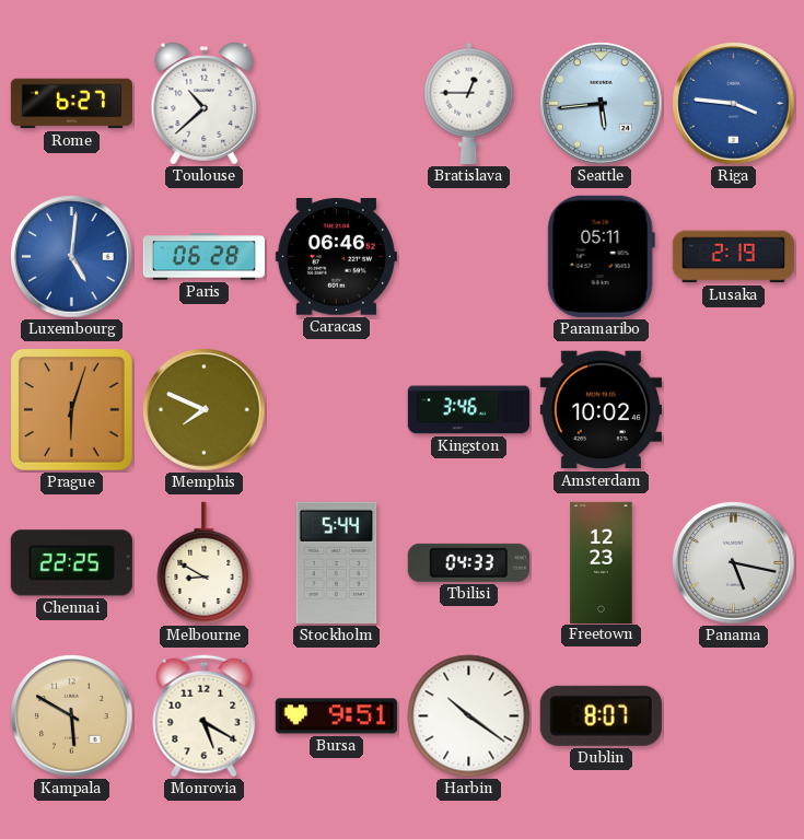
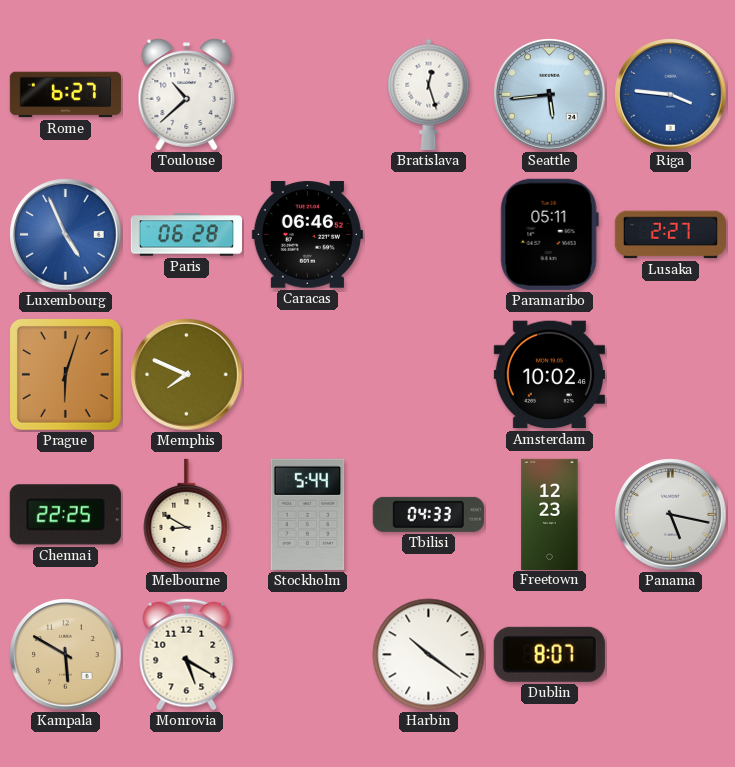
Bratislava: 12:45 -> 12:27 (429, 94)
Luxembourg: 5:01 -> 4:56 (66, 235)
Lusaka: 2:19 -> 2:27 (670, 235)
Kingston: 3:46 -> none (468, 410)
Bursa: 9:51 -> none (336, 716)
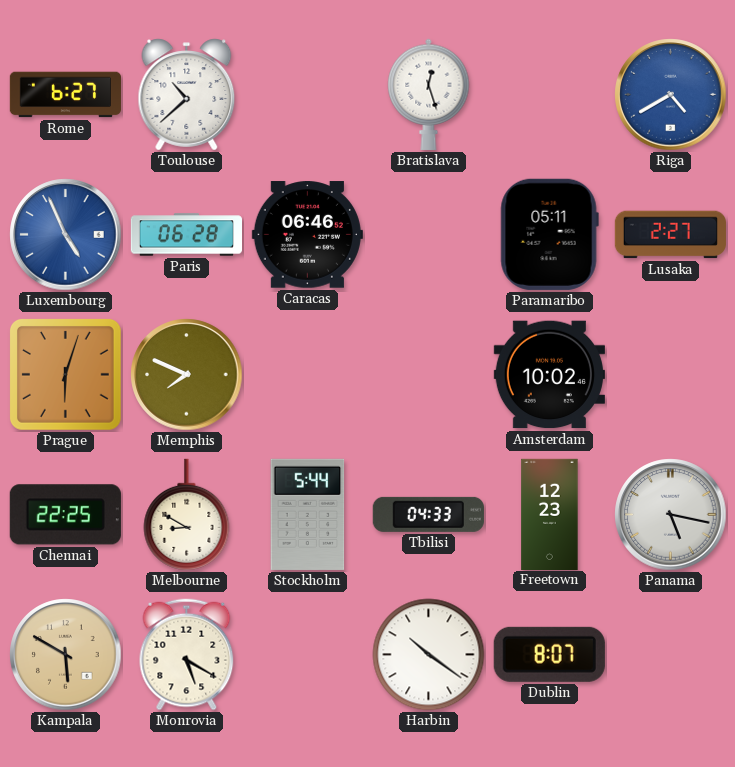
Seattle: 5:44 -> none (550, 95)
Riga: 3:46 -> 4:40 (671, 95)
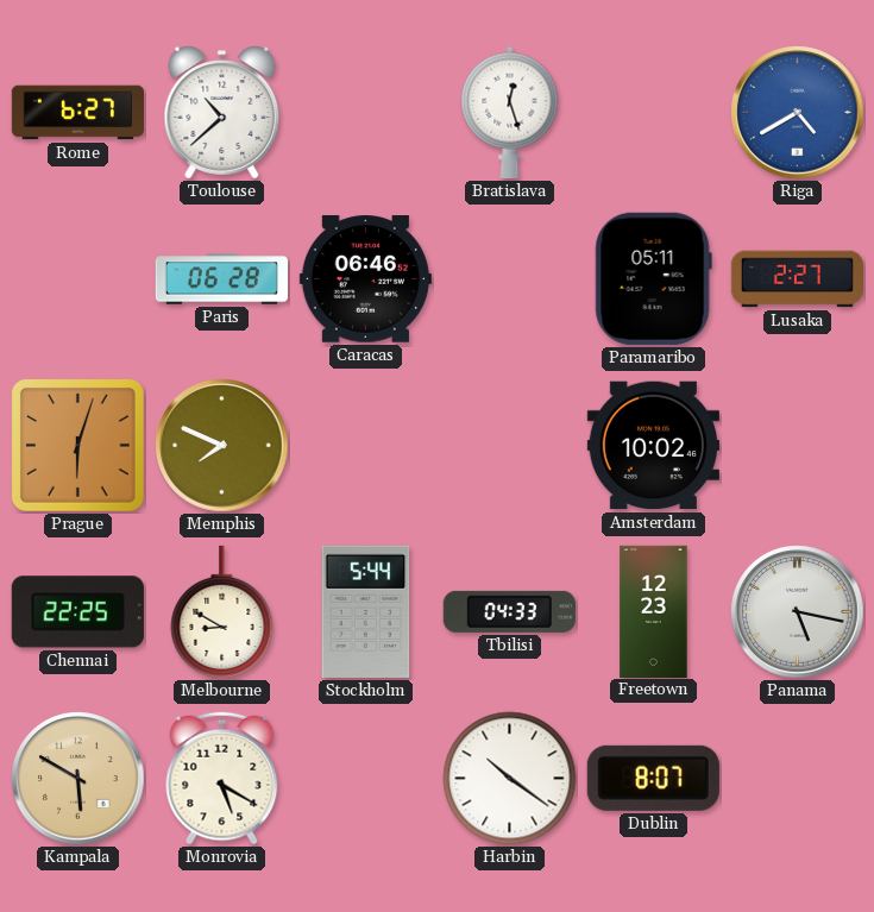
Luxembourg: 4:56 -> none (66, 235)
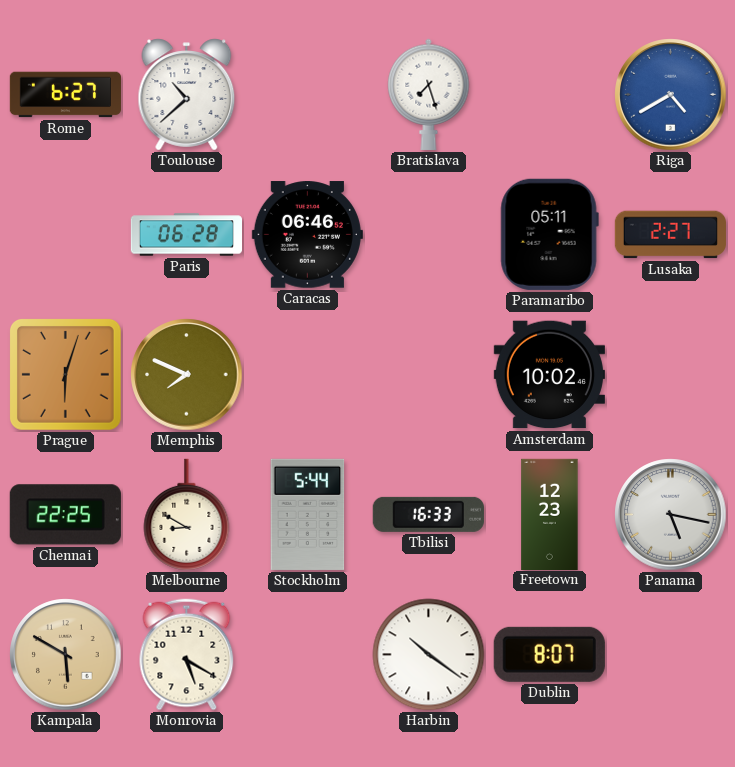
Bratislava: 12:27 -> 7:27 (429, 94)
Tbilisi: 04:33 -> 16:33 (428, 514)
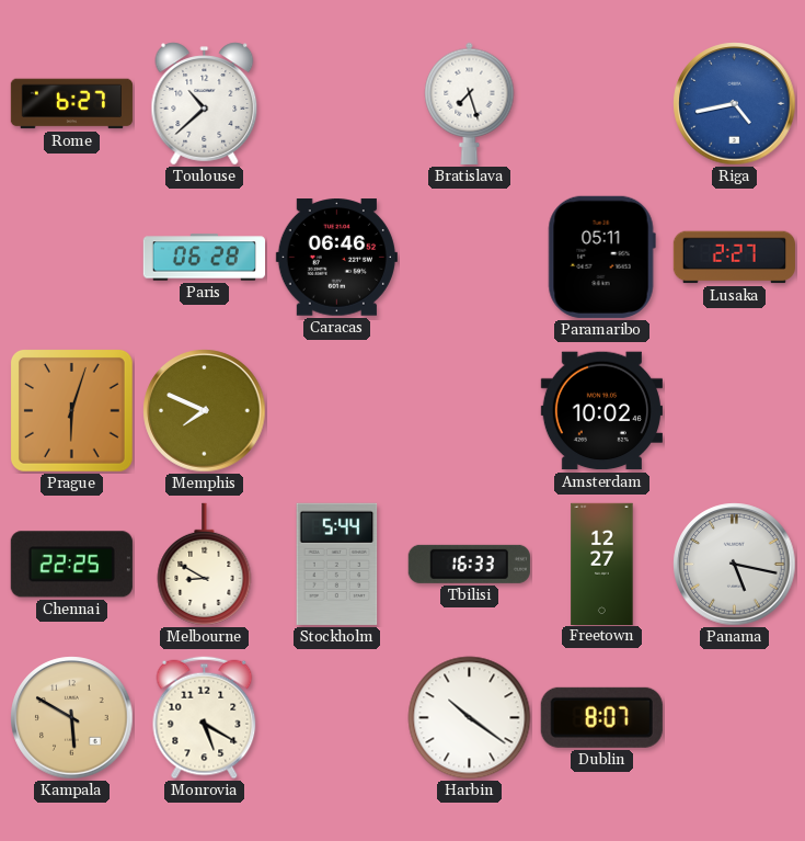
Riga: 4:40 -> 4:43 (735, 104)
Freetown: 12:23 -> 12:27 (602, 564)
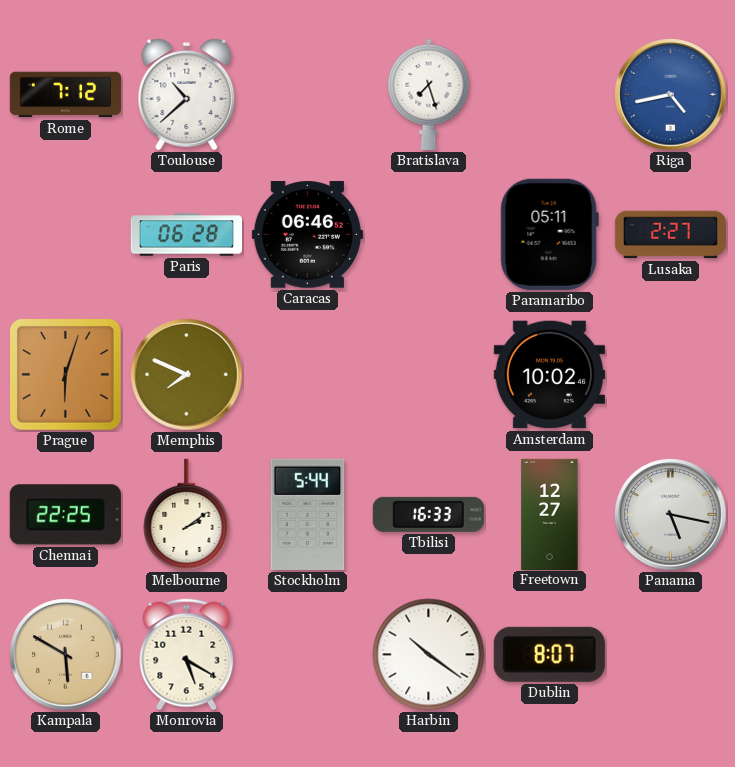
Rome: 6:27 -> 7:12 (65, 95)
Melbourne: 8:50 -> 2:09 (187, 515)
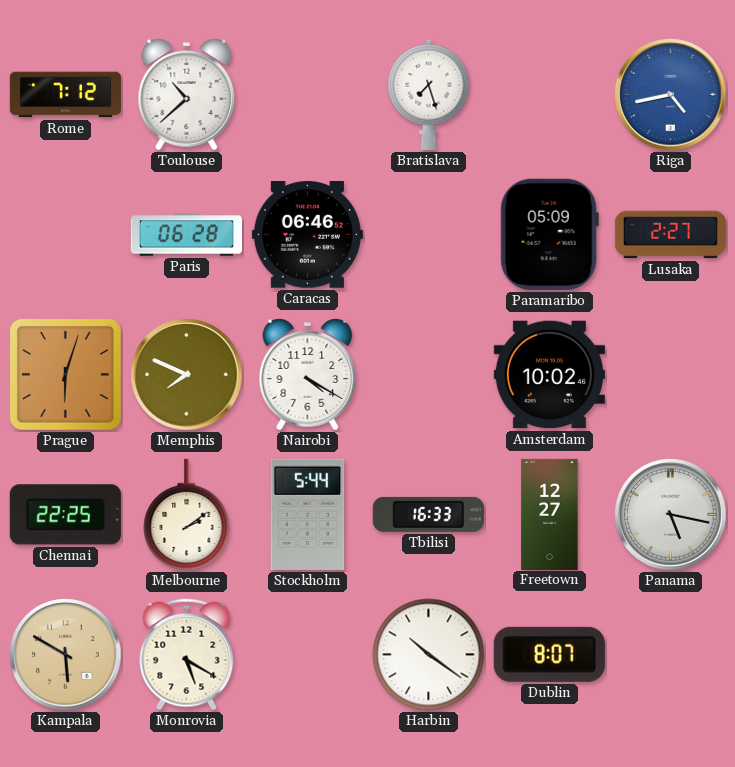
Paramaribo: 05:11 -> 05:09 (549, 234)
Nairobi: none -> 4:20 (308, 375)
